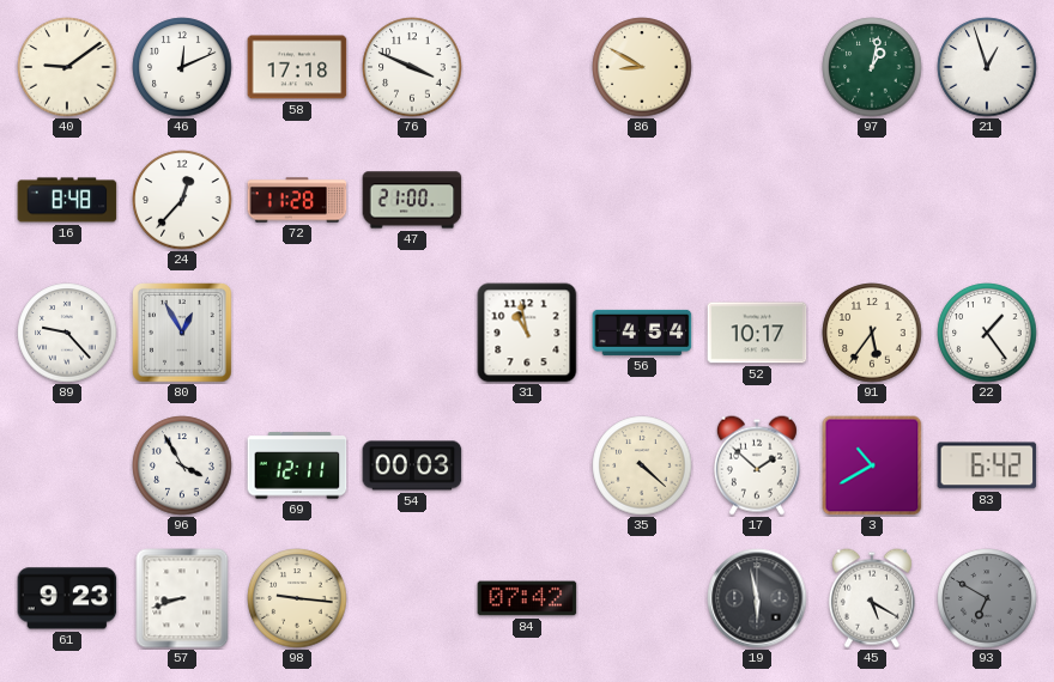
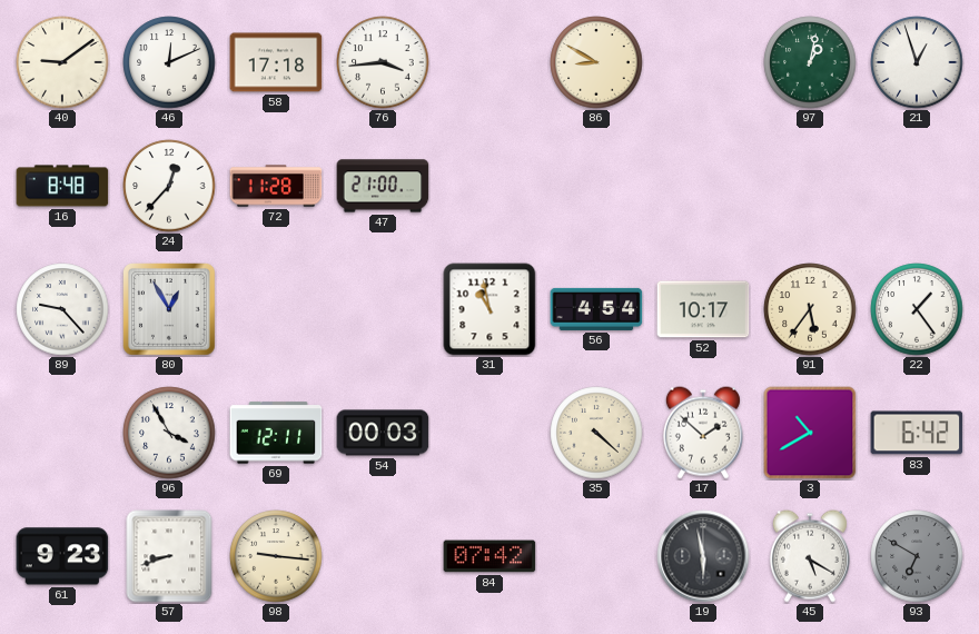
76: 3:49 -> 3:44 (383, 62)
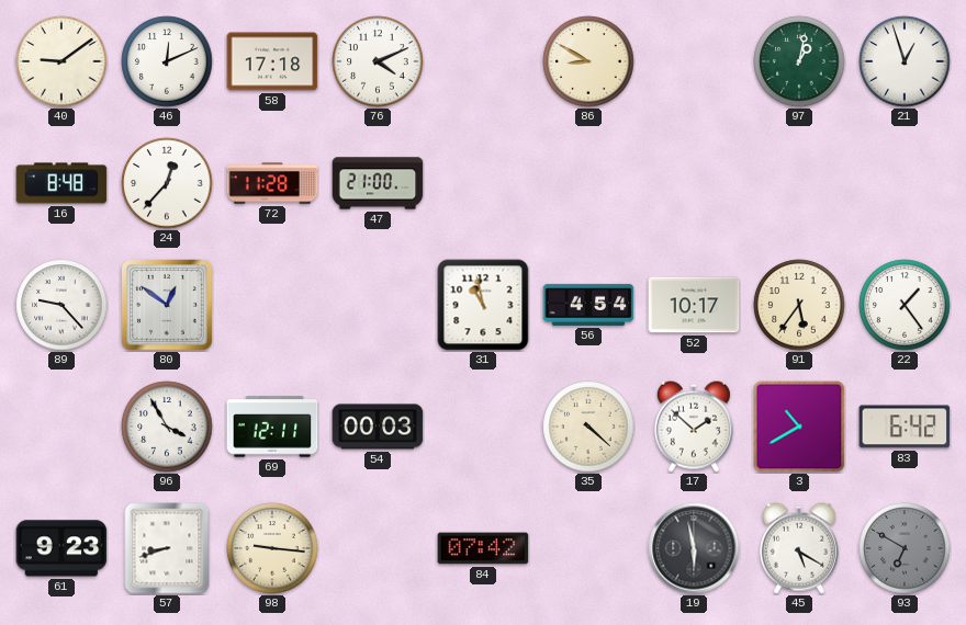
76: 3:44 -> 4:11 (378, 61)
80: 12:55 -> 12:51 (168, 306)
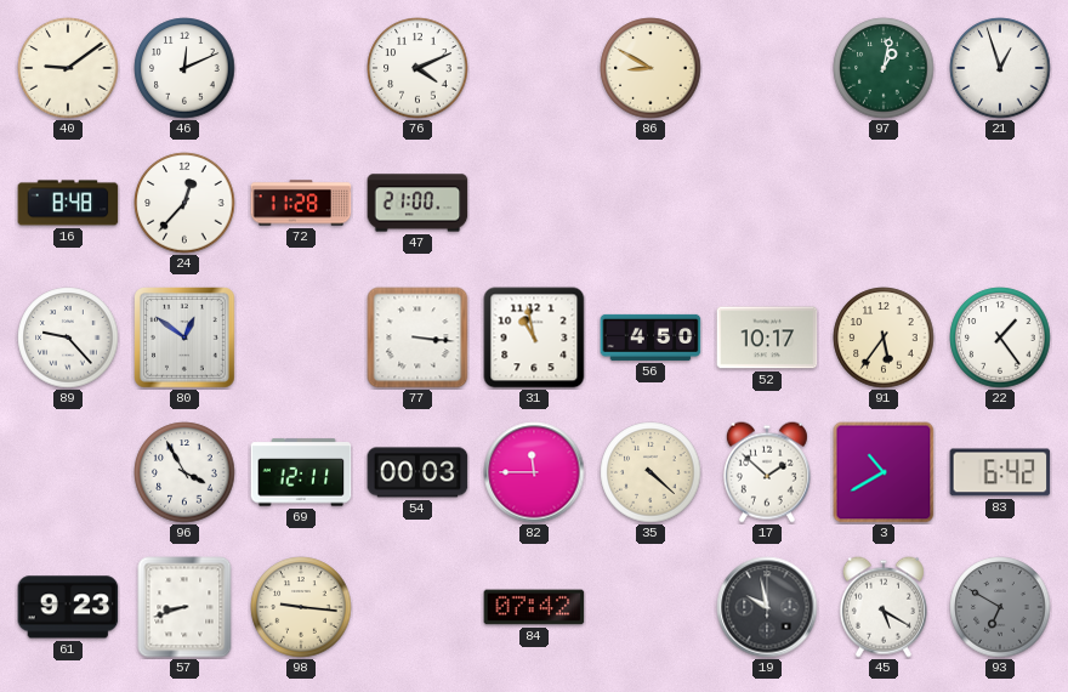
58: 17:18 -> none (272, 61)
77: none -> 3:16 (417, 338)
56: 4:54 -> 4:50 (651, 338)
82: none -> 11:45 (534, 472)
19: 5:58 -> 9:58 (767, 607)
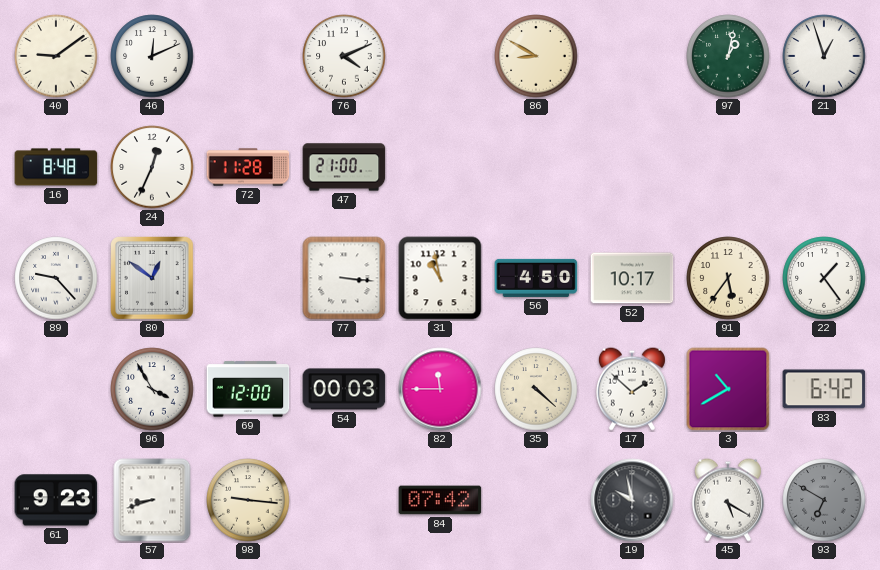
24: 12:37 -> 12:34 (152, 167)
69: 12:11 -> 12:00 (248, 389)
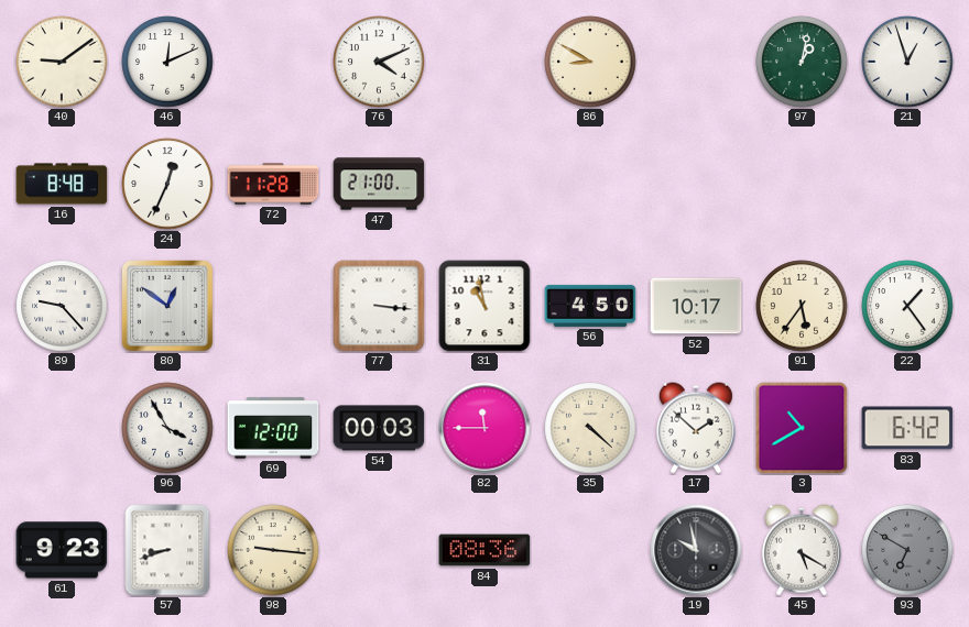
84: 07:42 -> 08:36 (484, 550)
